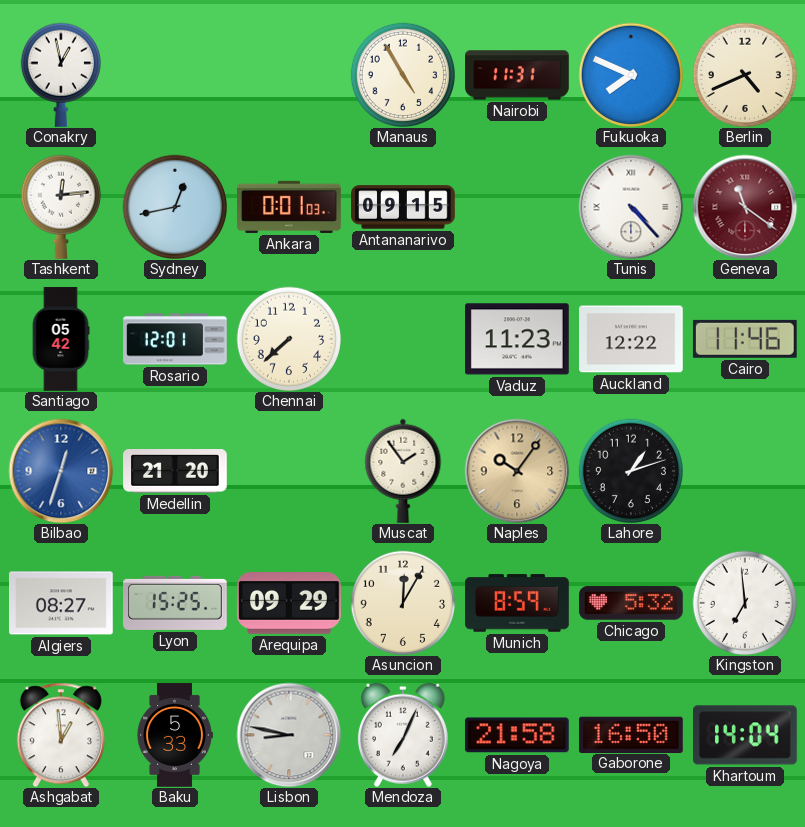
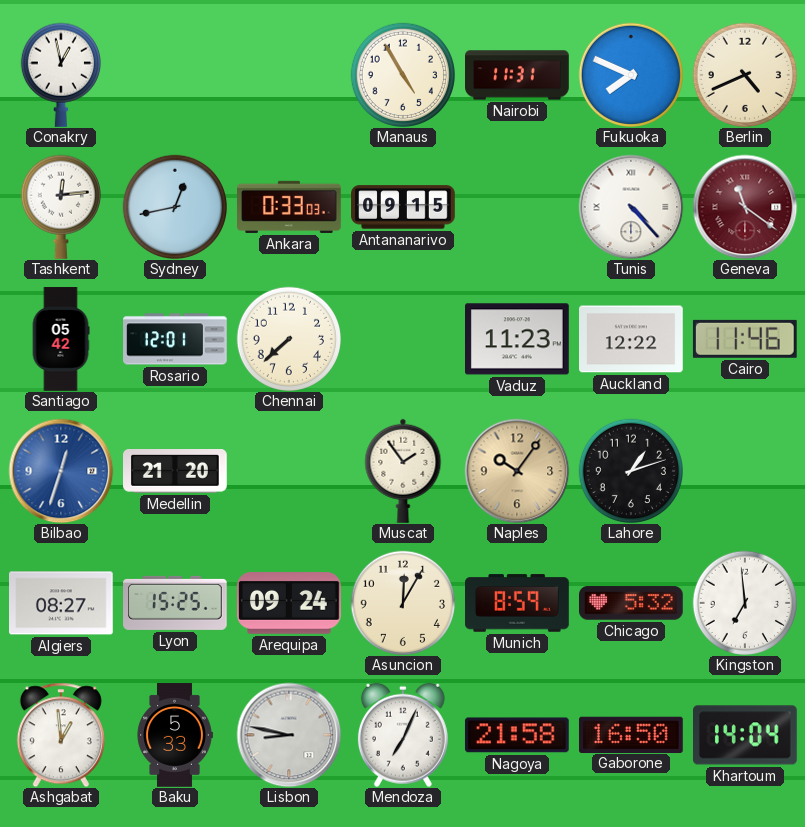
Ankara: 0:01 -> 0:33 (289, 207)
Arequipa: 09:29 -> 09:24 (290, 603)
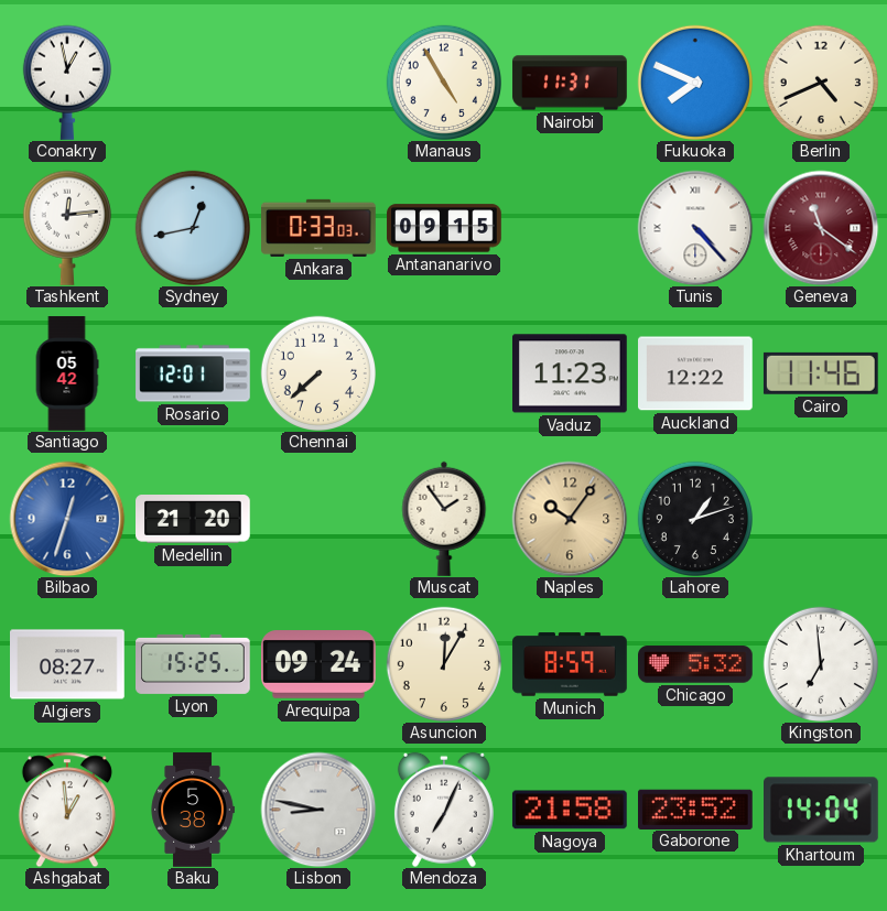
Baku: 5:33 -> 5:38 (193, 810)
Gaborone: 16:50 -> 23:52 (696, 809)
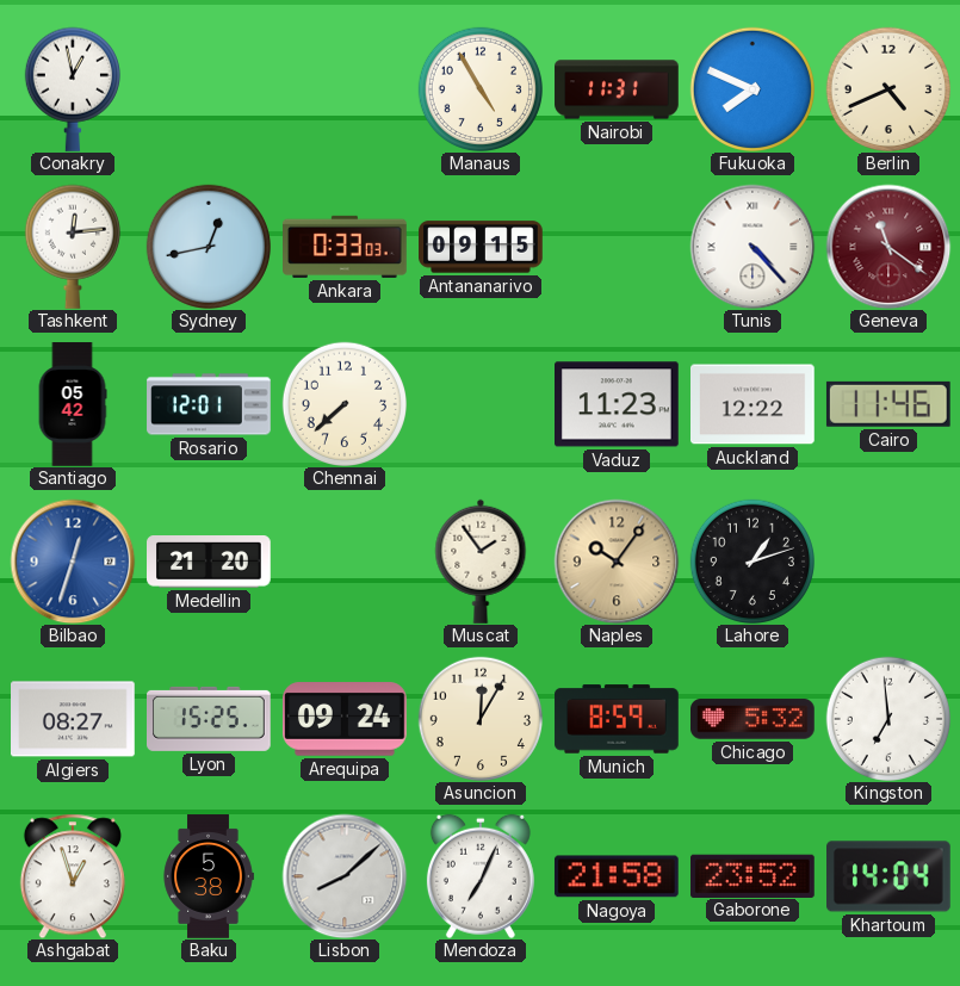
Ashgabat: 12:59 -> 12:57 (73, 876)
Lisbon: 8:47 -> 8:08 (345, 876)
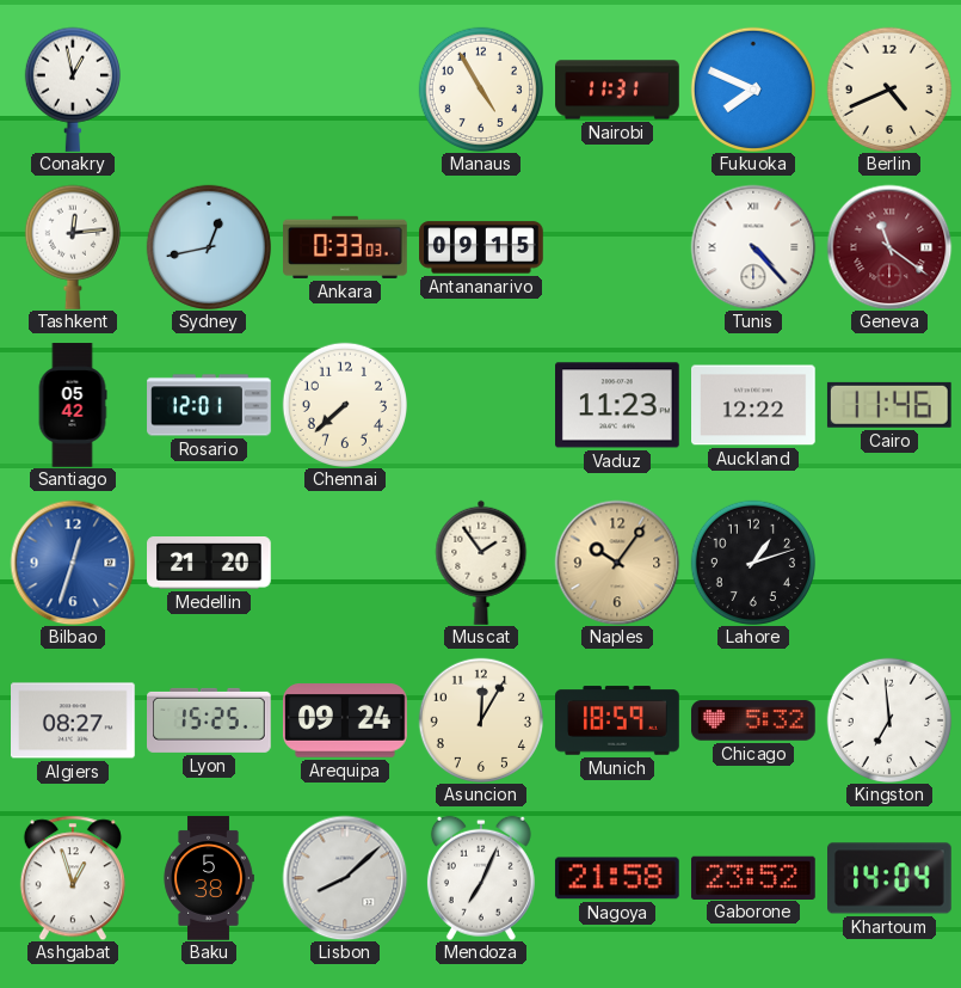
Munich: 8:59 -> 18:59 (617, 720)
